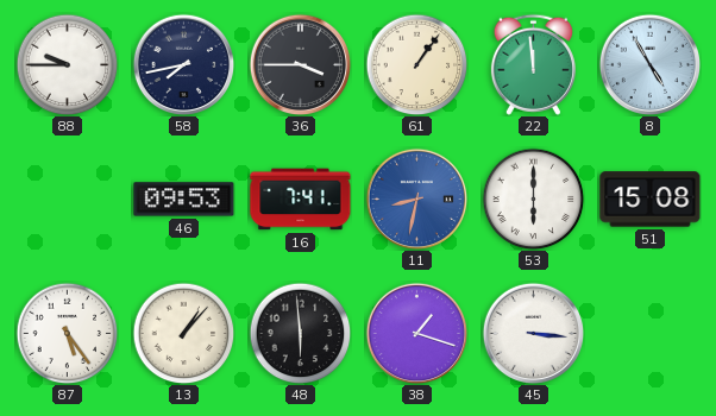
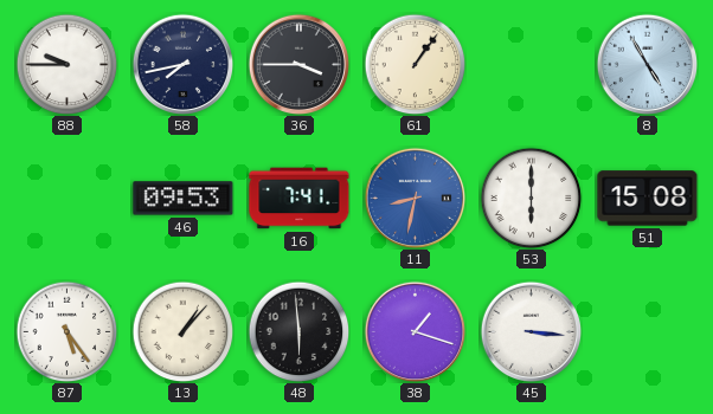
22: 11:59 -> none (533, 64)
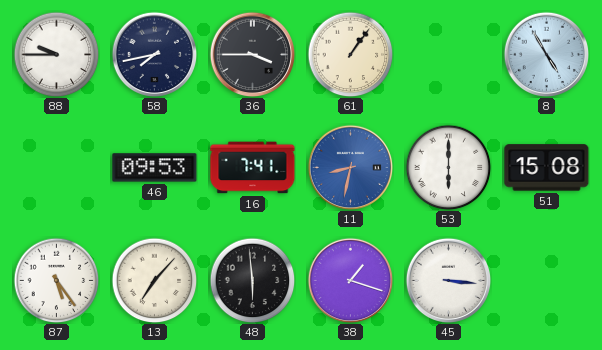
13: 1:07 -> 7:07 (154, 280)
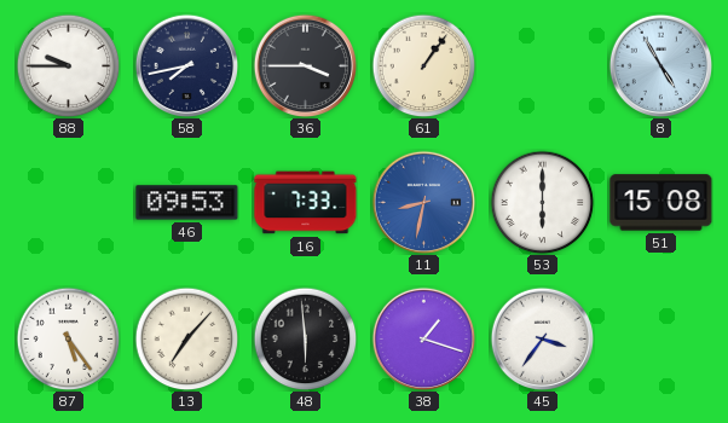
16: 7:41 -> 7:33 (306, 203)
45: 3:16 -> 3:36 (542, 338)
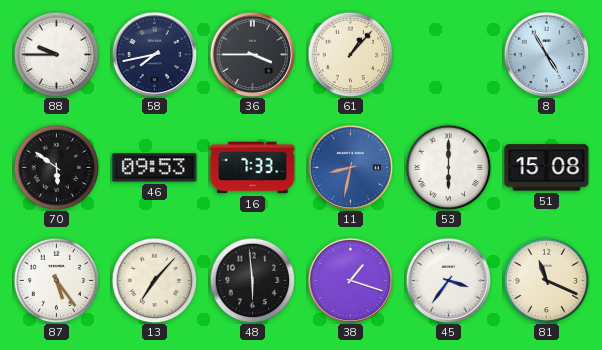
61: 1:06 -> 1:07 (350, 54)
70: none -> 5:51 (56, 167)
81: none -> 11:19 (546, 280)
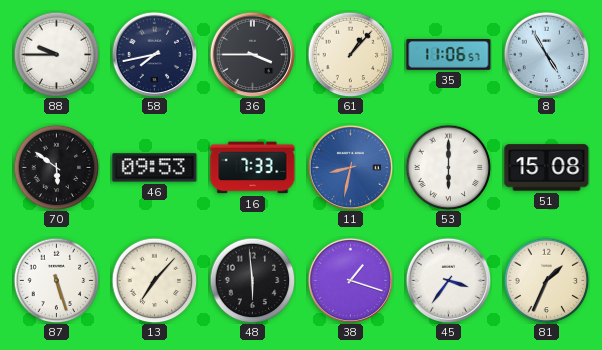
35: none -> 11:06 (449, 55)
87: 5:24 -> 5:27 (56, 280)
81: 11:19 -> 1:34 (546, 280)
